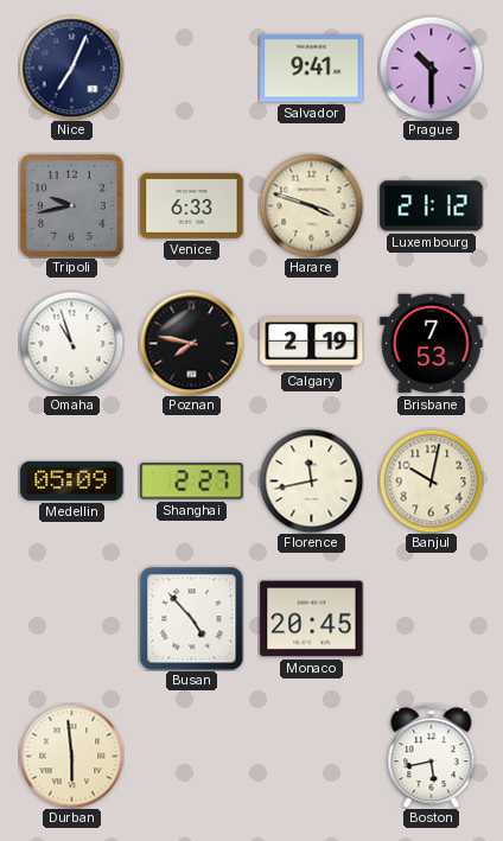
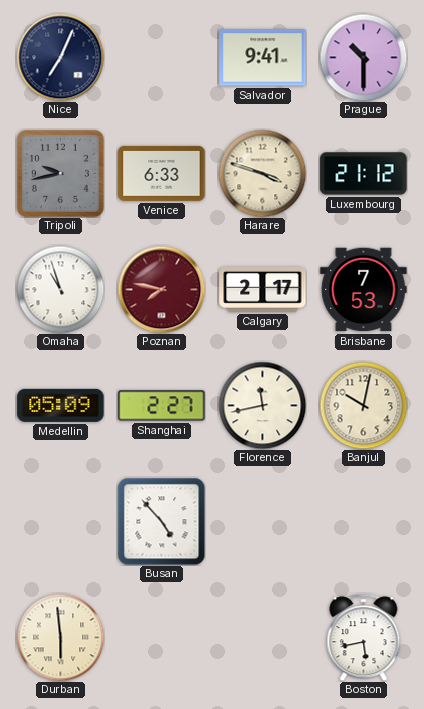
Poznan dial: black -> burgundy (161, 289)
Calgary: 2:19 -> 2:17 (263, 289)
Monaco: 20:45 -> none (312, 619)
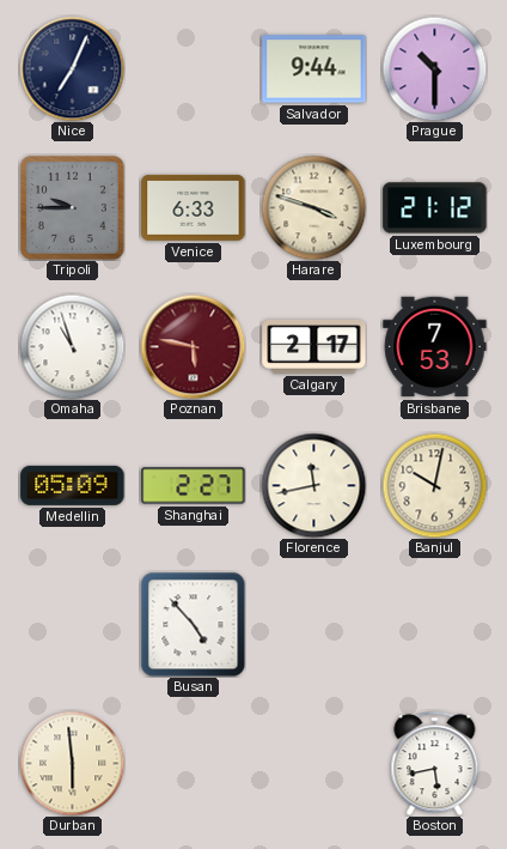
Salvador: 9:41 -> 9:44 (314, 69)
Tripoli: 9:43 -> 9:45 (73, 208)
Poznan: 7:47 -> 5:47 (193, 346)
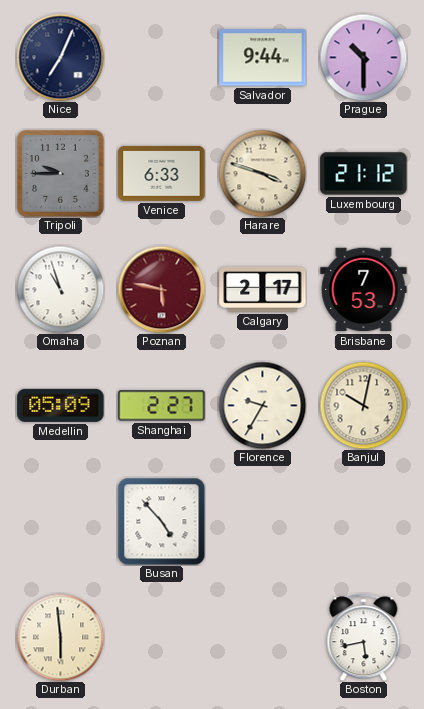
Florence: 11:43 -> 9:35 (262, 405)
